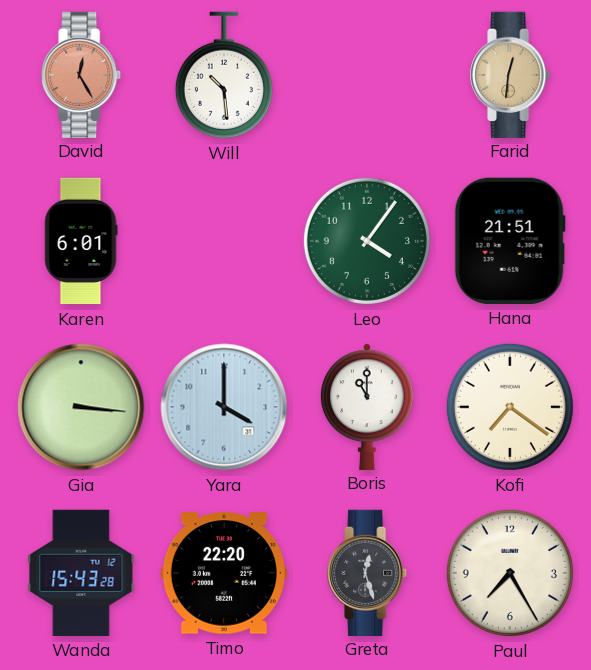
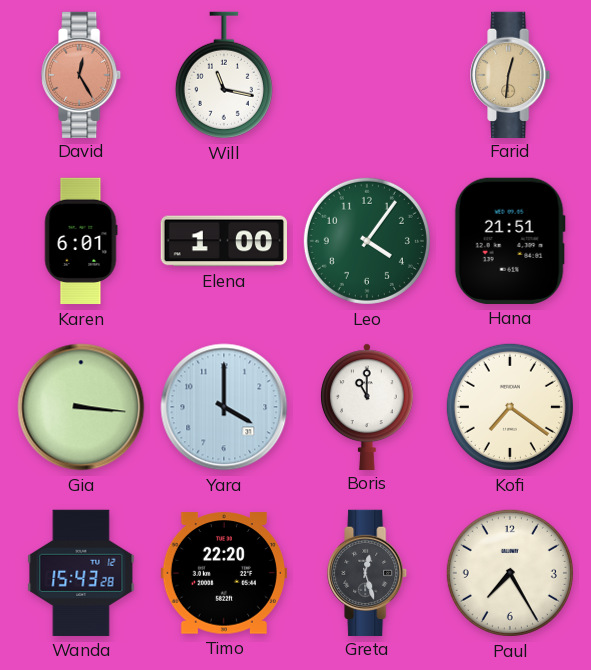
Will: 10:29 -> 11:17 (224, 75)
Elena: none -> 1:00 (223, 241)
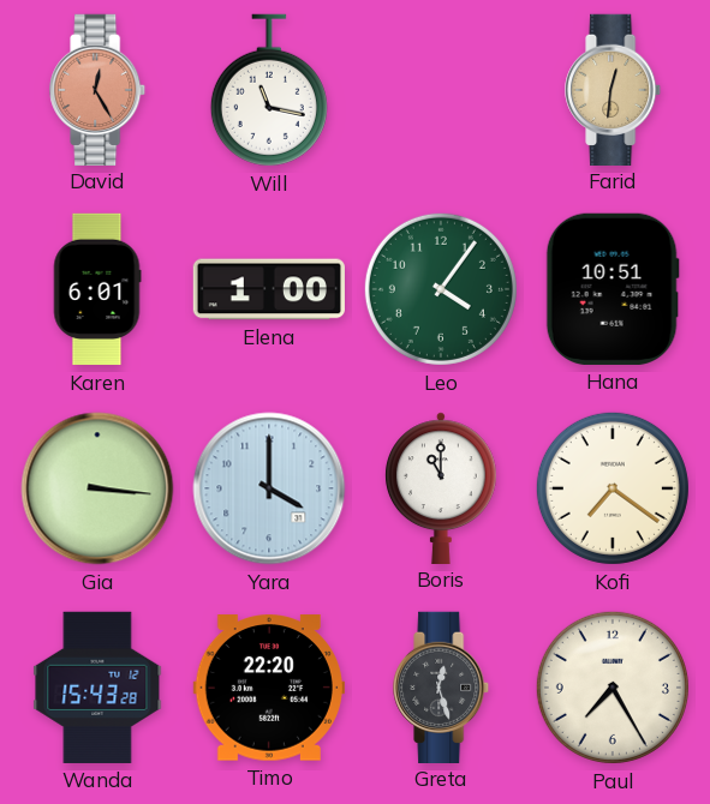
Hana: 21:51 -> 10:51 (613, 289)
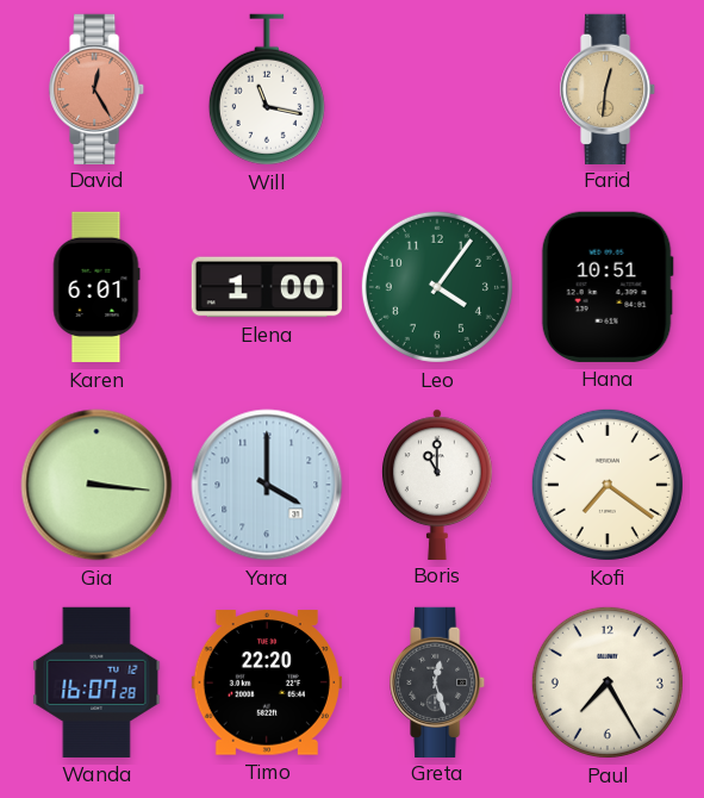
Wanda: 15:43 -> 16:07 (96, 682)
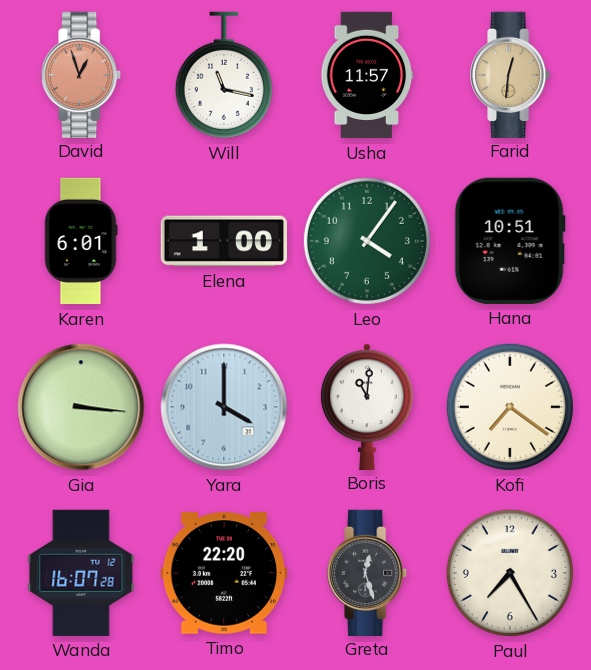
David: 12:25 -> 12:57 (82, 74)
Usha: none -> 11:57 (367, 75)
Boris: 11:00 -> 11:01 (367, 406)
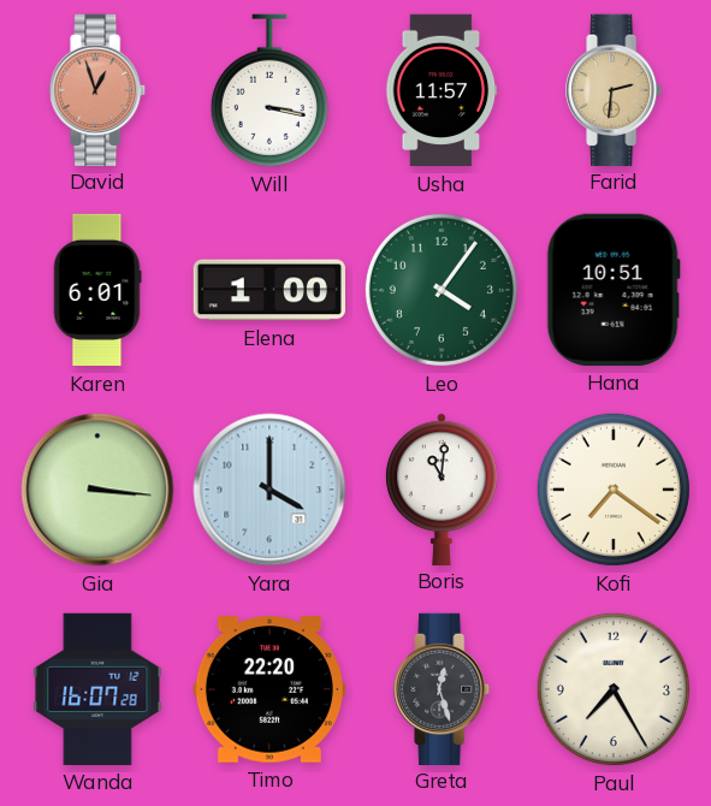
Will: 11:17 -> 3:17 (269, 90)
Farid: 12:31 -> 2:31 (615, 89)
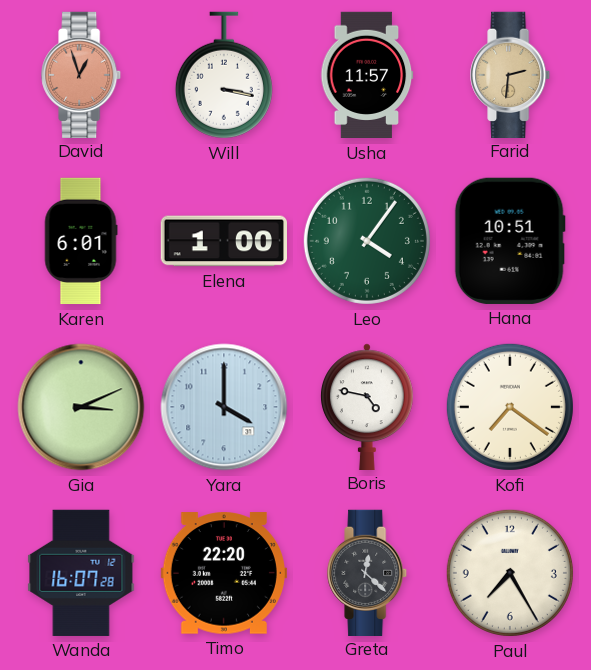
Gia: 3:16 -> 3:11 (81, 407)
Boris: 11:01 -> 4:47 (367, 406)
Greta: 12:27 -> 12:22 (368, 572)
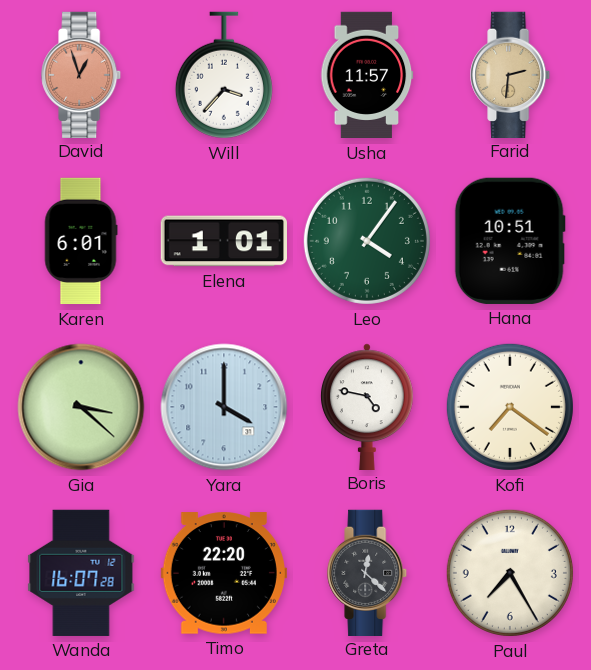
Will: 3:17 -> 3:37 (224, 75)
Elena: 1:00 -> 1:01 (223, 241)
Gia: 3:11 -> 3:22 (81, 407)
